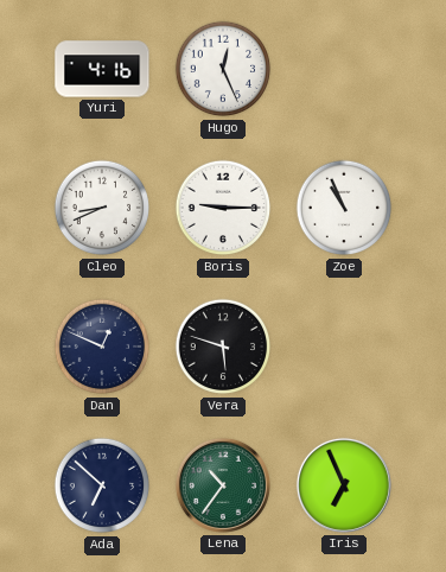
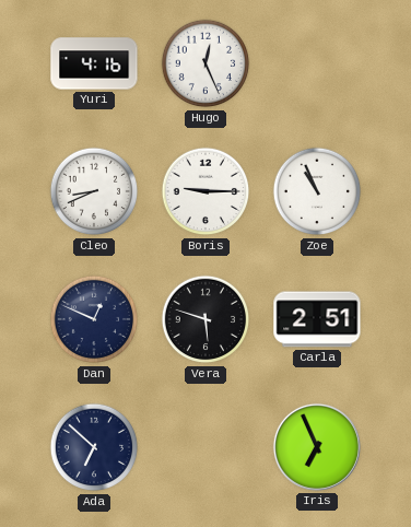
Carla: none -> 2:51 (317, 319)
Lena: 10:36 -> none (223, 485)
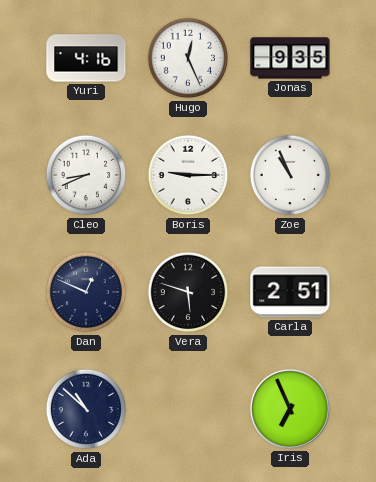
Jonas: none -> 9:35 (290, 58)
Ada: 6:52 -> 10:52 (86, 409)
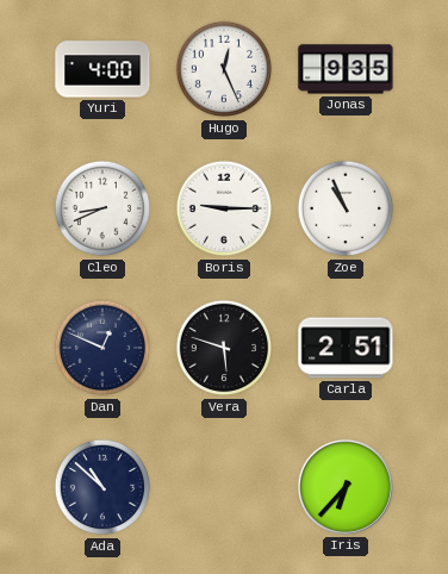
Yuri: 4:16 -> 4:00 (102, 69)
Iris: 6:56 -> 6:37 (346, 487)
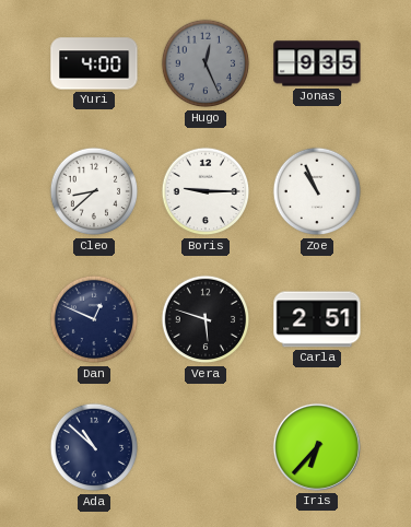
Hugo dial: white -> grey (205, 63)
Cleo: 8:41 -> 8:38 (94, 191)
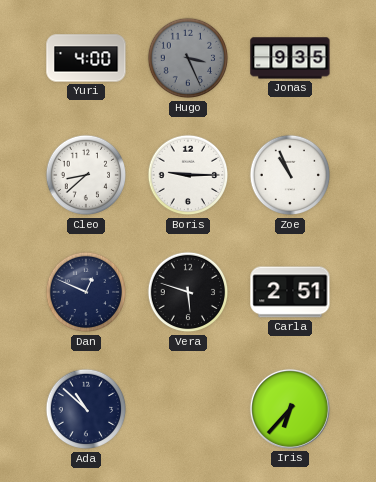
Hugo: 12:26 -> 3:26 (188, 58)
